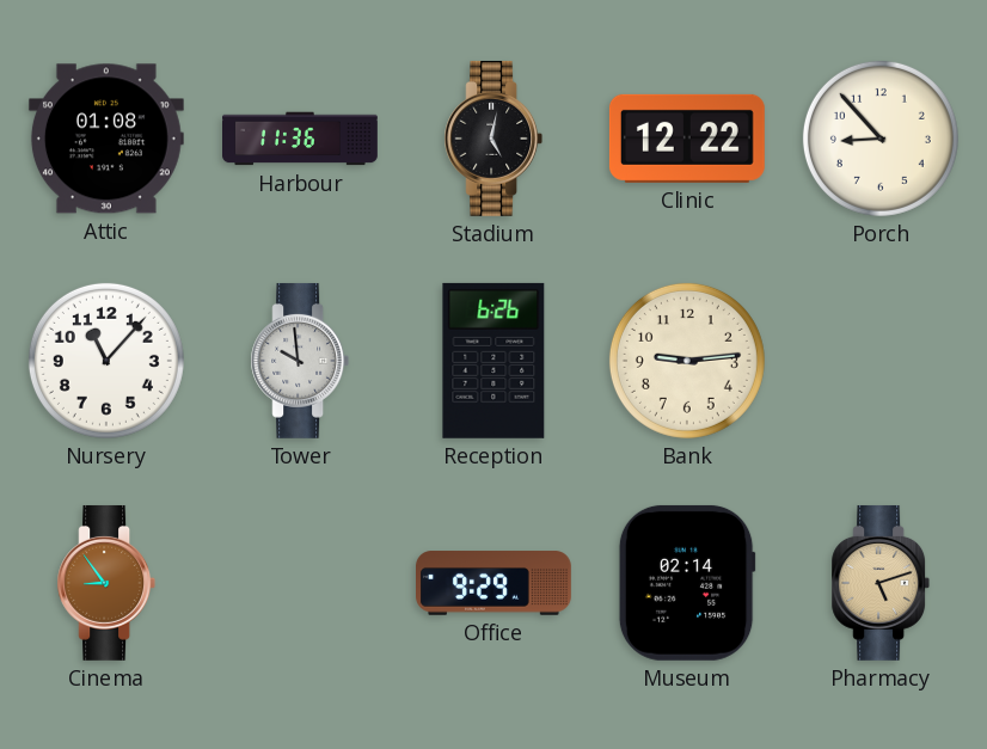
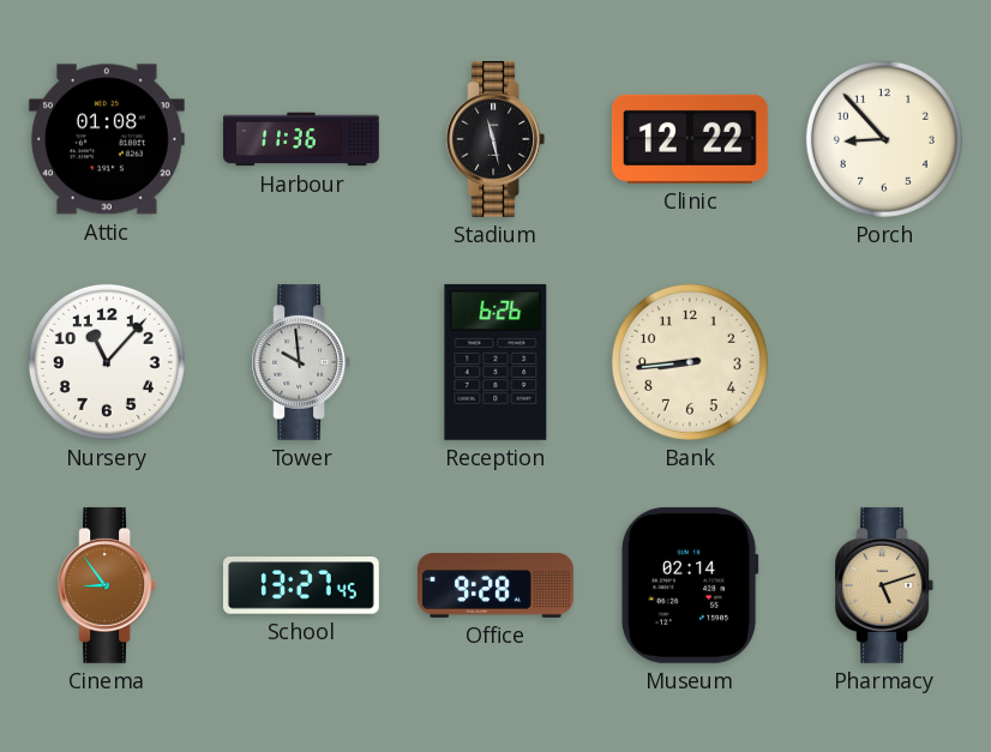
Stadium: 5:02 -> 11:28 (495, 139)
Bank: 9:14 -> 8:44 (690, 362)
School: none -> 13:27 (301, 585)
Office: 9:29 -> 9:28 (497, 585)
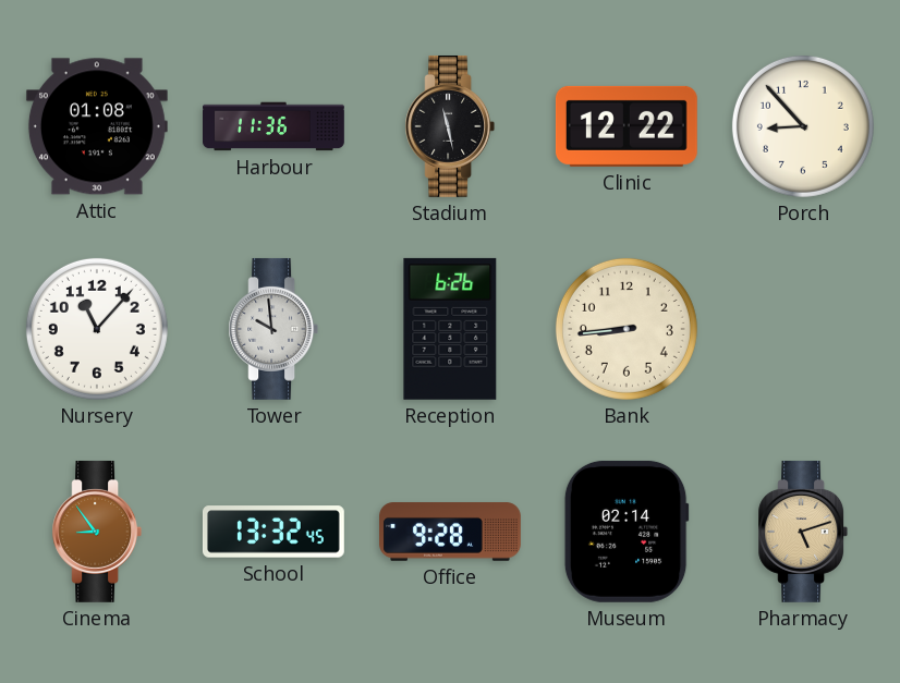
School: 13:27 -> 13:32 (273, 532)
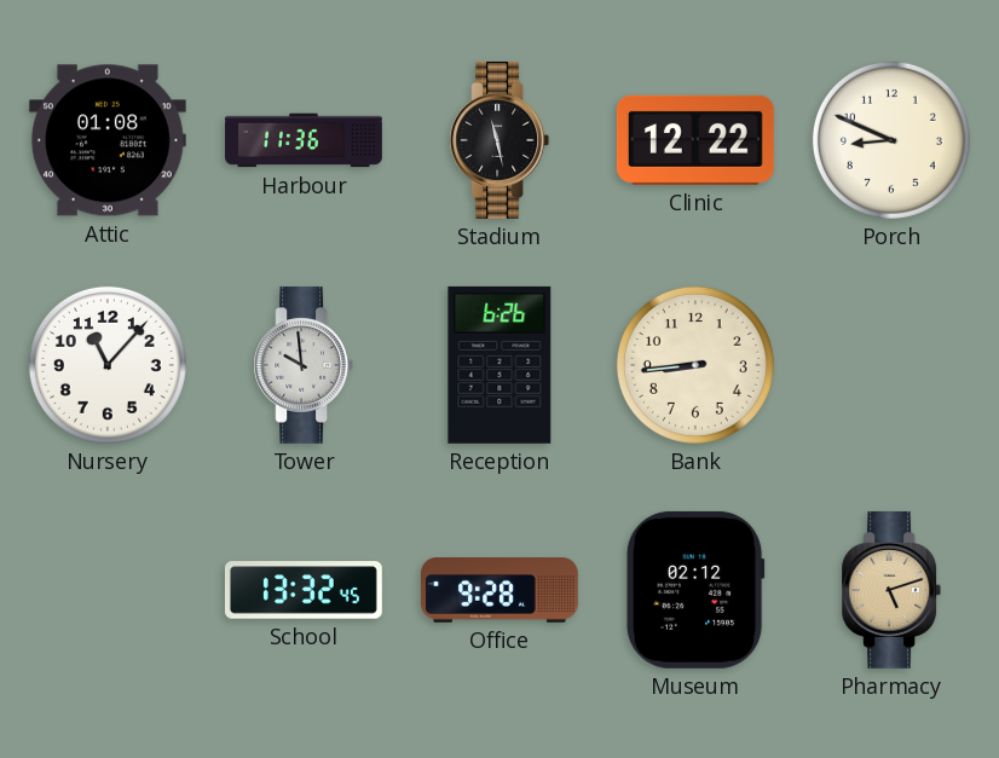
Porch: 8:53 -> 8:49 (891, 140)
Cinema: 8:54 -> none (97, 532)
Museum: 02:14 -> 02:12 (695, 590)
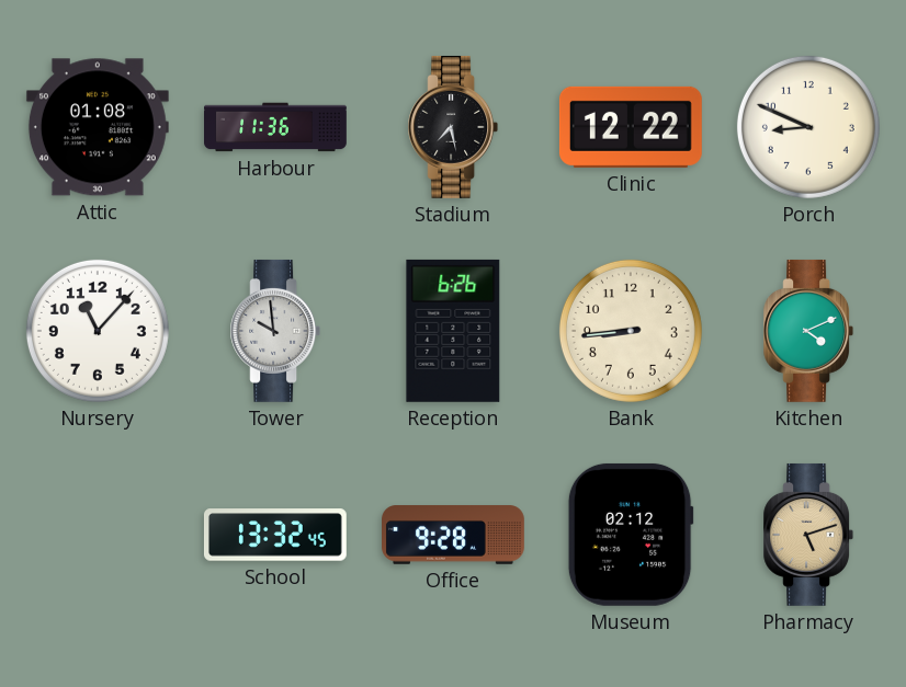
Stadium: 11:28 -> 7:28 (453, 127)
Kitchen: none -> 4:11 (808, 331)
